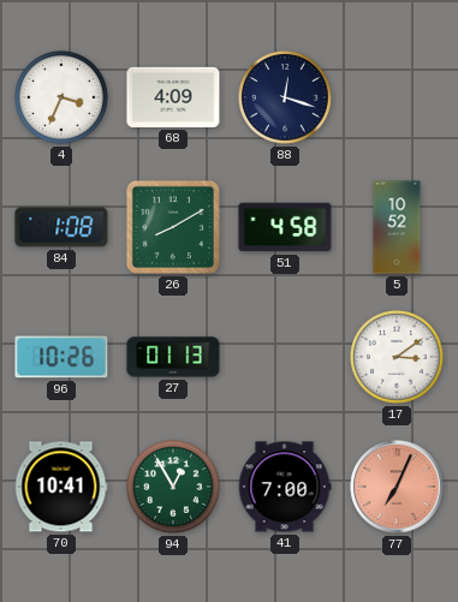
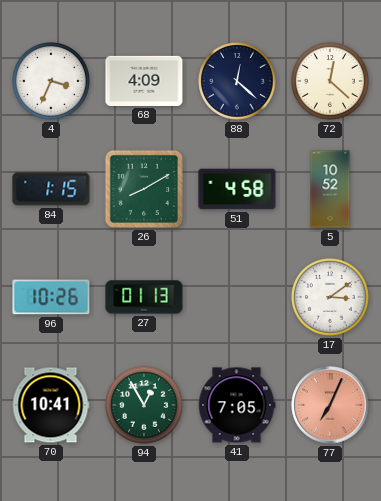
88: 12:18 -> 12:22 (238, 82)
72: none -> 12:22 (331, 82)
84: 1:08 -> 1:15 (51, 189)
41: 7:00 -> 7:05 (237, 405)
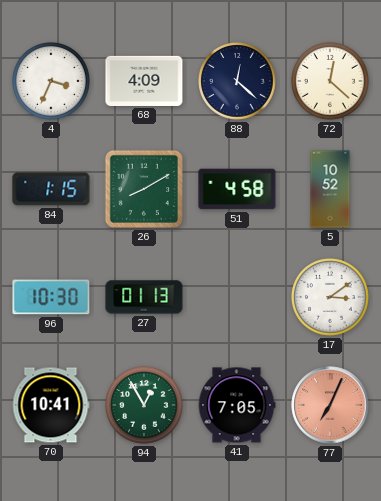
96: 10:26 -> 10:30 (51, 297)
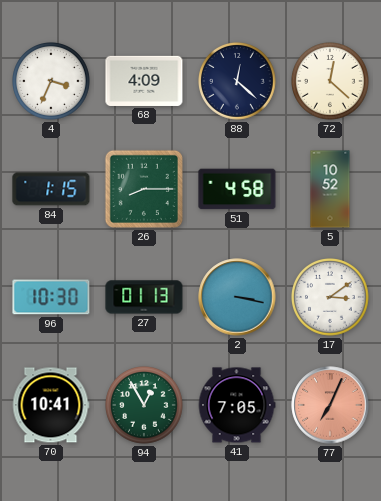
26: 8:10 -> 8:15 (144, 189)
2: none -> 3:17 (237, 297)
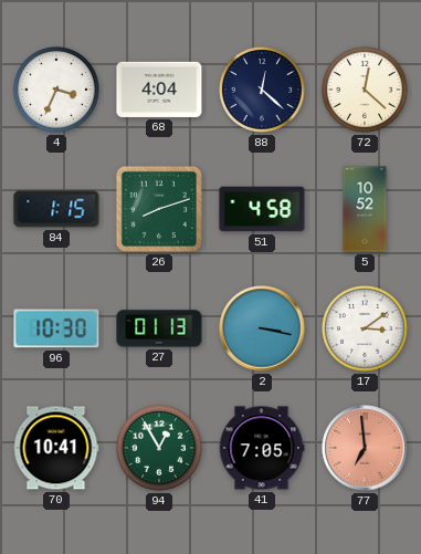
68: 4:09 -> 4:04 (159, 90)
26: 8:15 -> 8:12 (159, 209)
77: 7:04 -> 6:59 (365, 448)
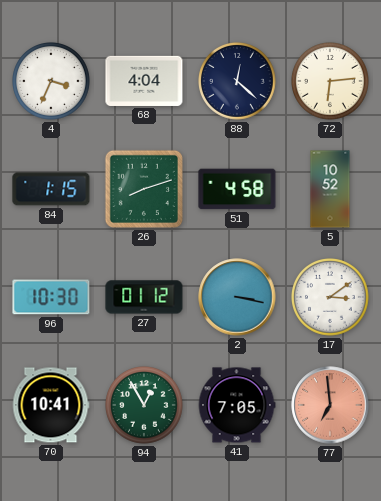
72: 12:22 -> 6:14 (331, 82)
27: 01:13 -> 01:12 (144, 297)
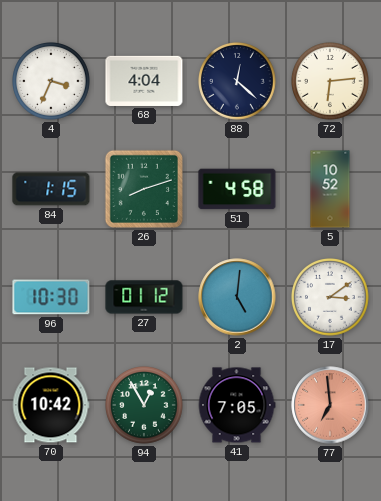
2: 3:17 -> 5:01 (237, 297)
70: 10:41 -> 10:42 (51, 405)
